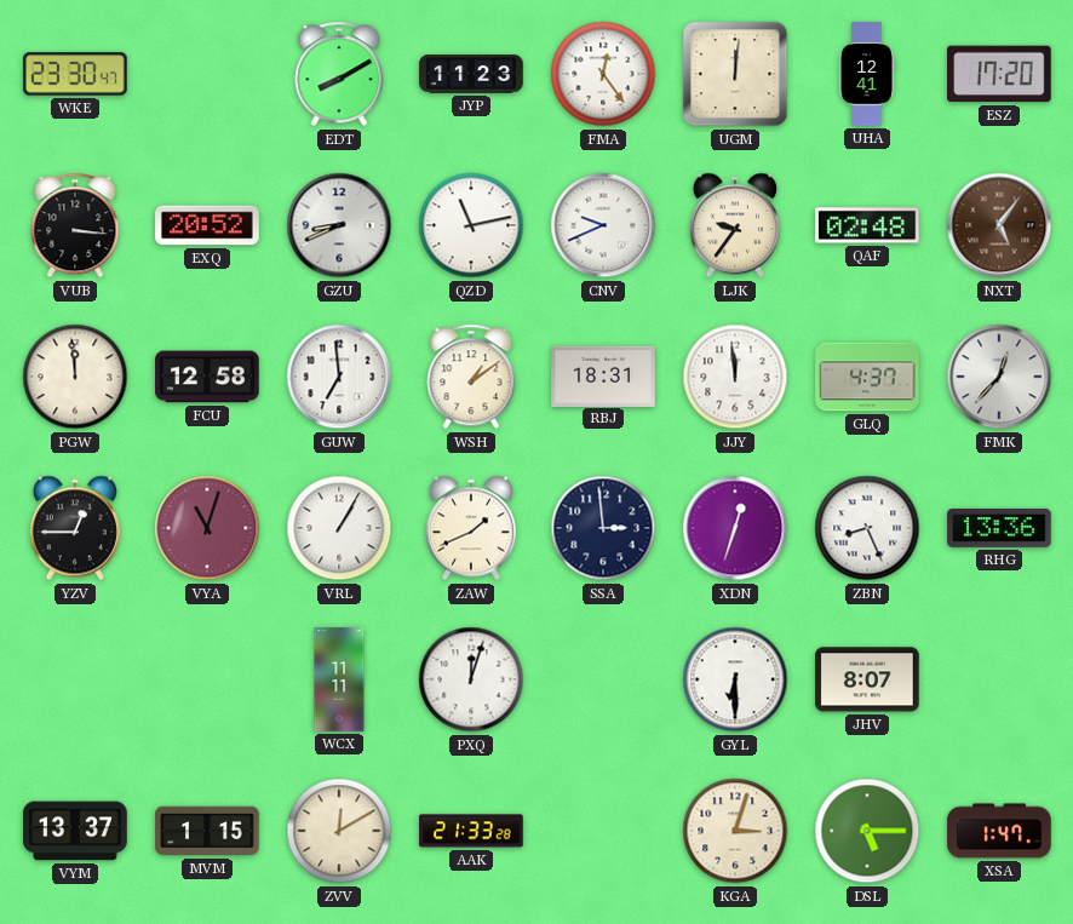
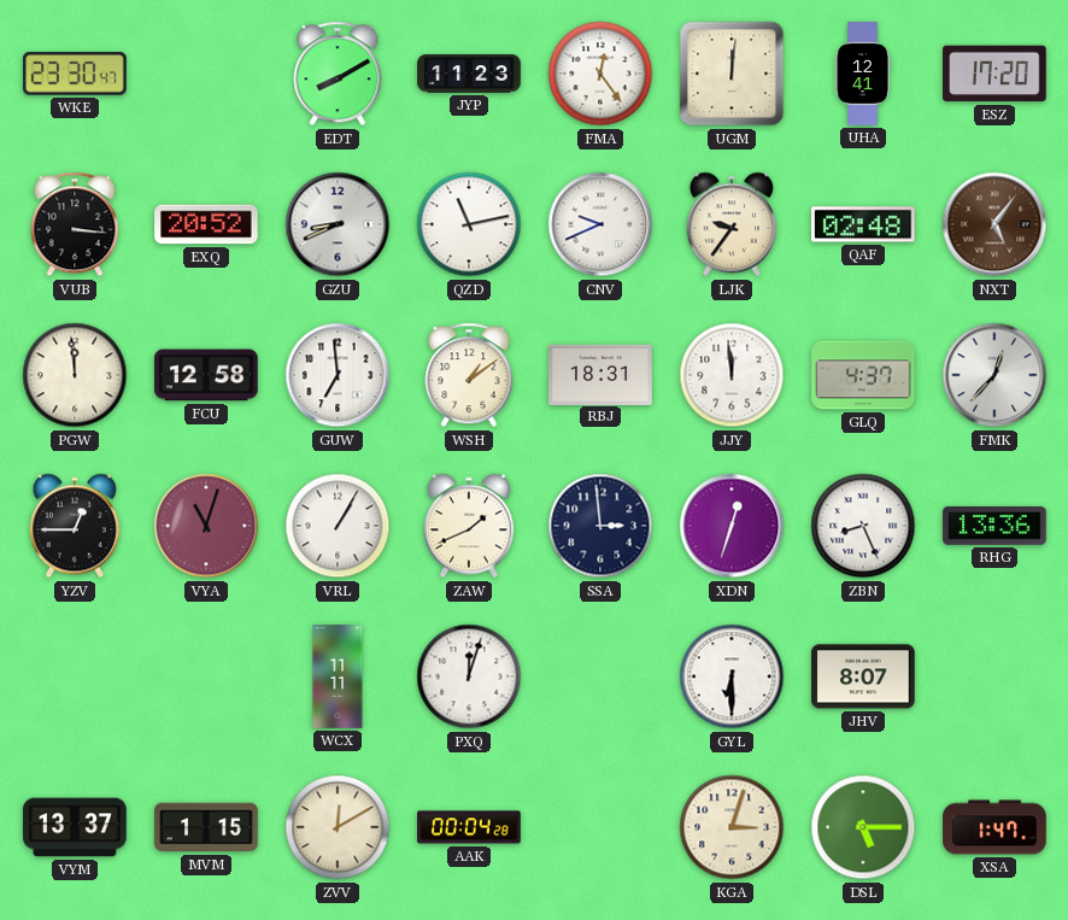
AAK: 21:33 -> 00:04 (469, 827)
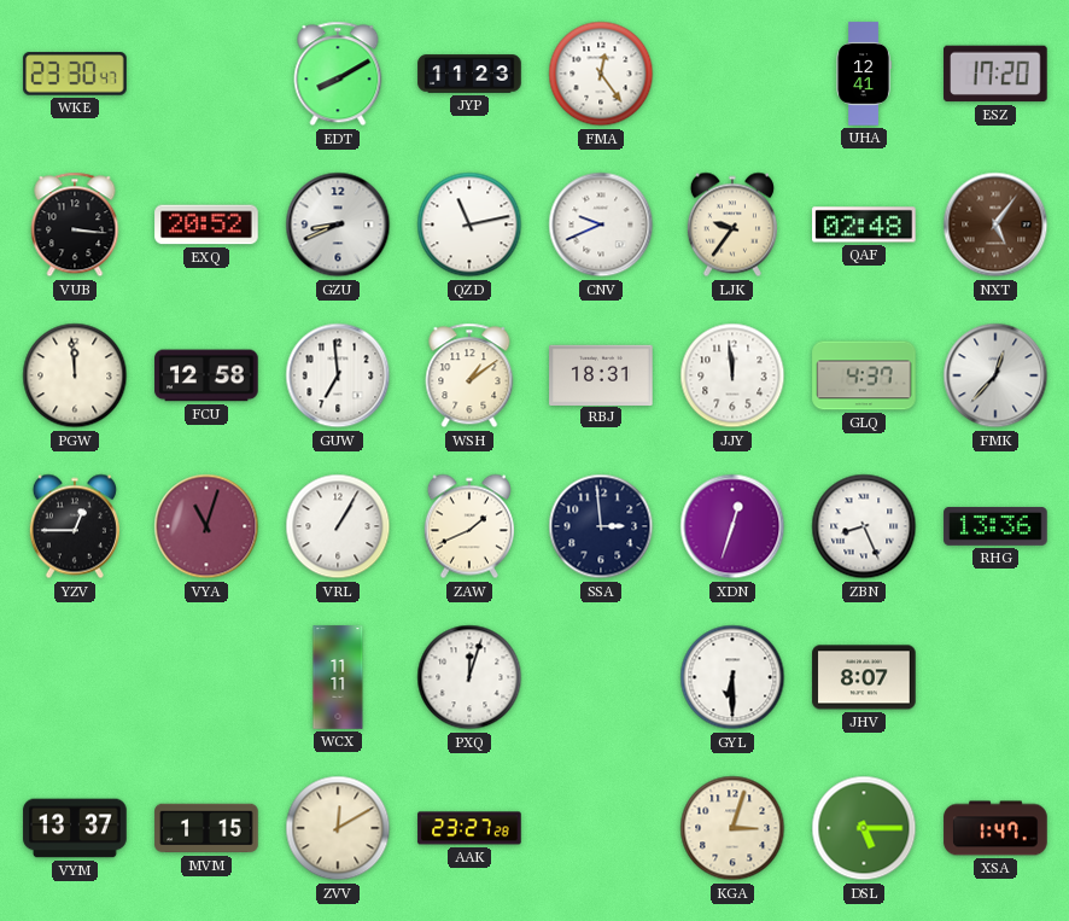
UGM: 12:01 -> none (732, 74)
AAK: 00:04 -> 23:27 (469, 828)
